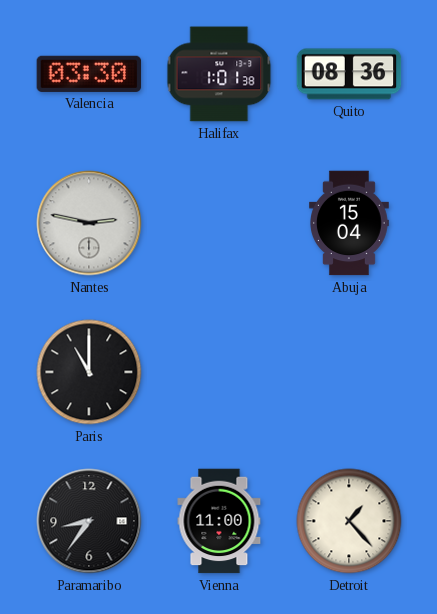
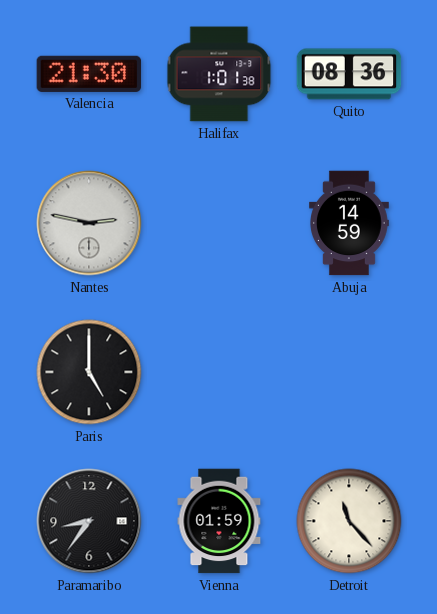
Valencia: 03:30 -> 21:30 (89, 74)
Abuja: 15:04 -> 14:59 (350, 223)
Paris: 11:00 -> 5:00 (89, 372)
Vienna: 11:00 -> 01:59 (219, 521)
Detroit: 1:23 -> 11:23 (349, 521)
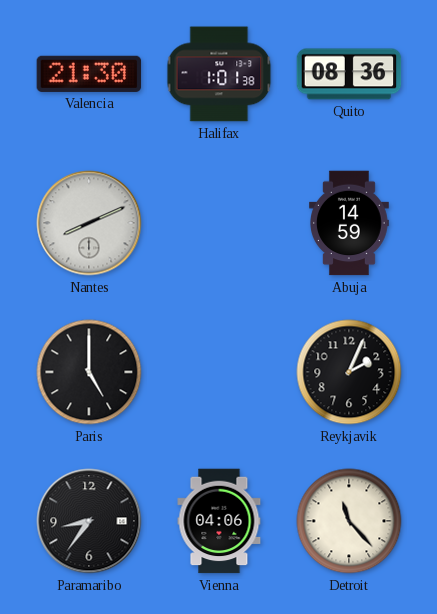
Nantes: 2:47 -> 8:11 (89, 223)
Reykjavik: none -> 2:04 (349, 372)
Vienna: 01:59 -> 04:06 (219, 521)
